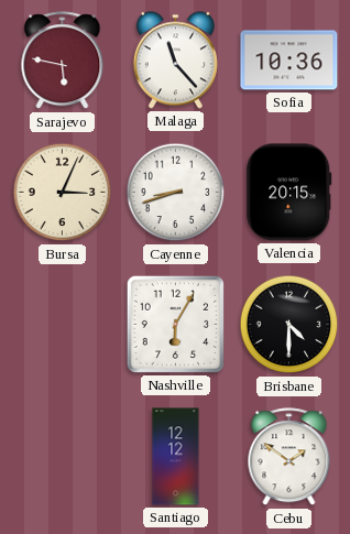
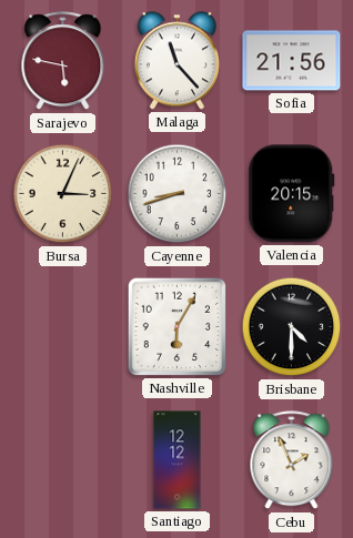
Sofia: 10:36 -> 21:56 (292, 61)
Cebu: 1:51 -> 1:56 (292, 460)
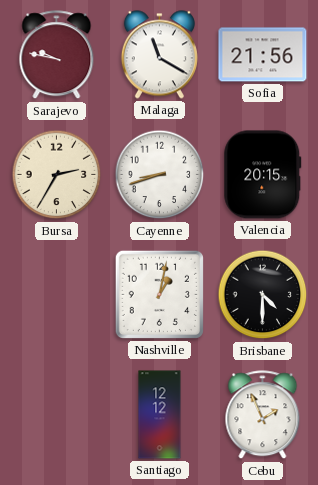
Sarajevo: 5:47 -> 9:47 (57, 55)
Malaga: 11:23 -> 11:20 (159, 55)
Bursa: 3:04 -> 2:35 (57, 175)
Nashville: 6:05 -> 1:02 (159, 294)
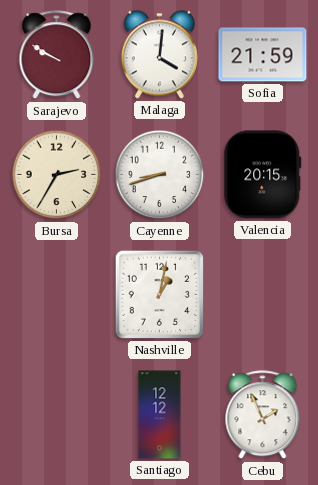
Sarajevo: 9:47 -> 9:50 (57, 55)
Malaga: 11:20 -> 4:01 (159, 55)
Sofia: 21:56 -> 21:59 (263, 55)
Brisbane: 4:30 -> none (263, 295)
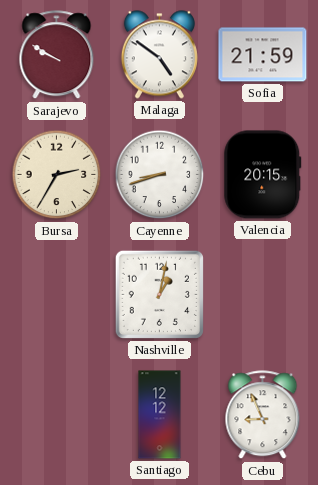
Malaga: 4:01 -> 4:51 (159, 55)
Cebu: 1:56 -> 8:56 (263, 415)
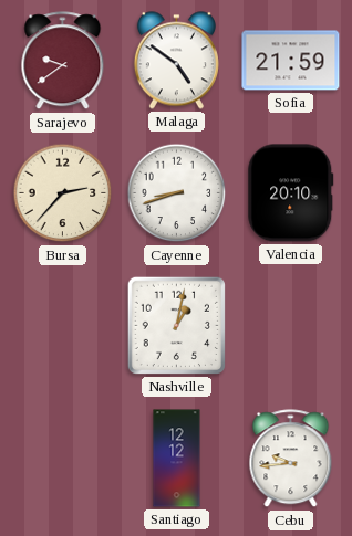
Sarajevo: 9:50 -> 9:39 (63, 61)
Bursa: 2:35 -> 2:37 (63, 193)
Valencia: 20:15 -> 20:10 (291, 193)
Cebu: 8:56 -> 9:44 (291, 459)
